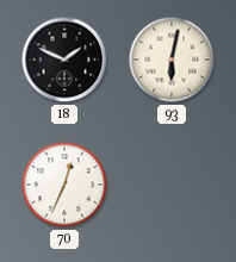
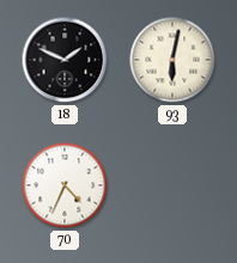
70: 12:34 -> 4:34 (65, 185)
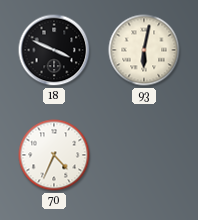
18: 1:49 -> 3:49 (54, 50)
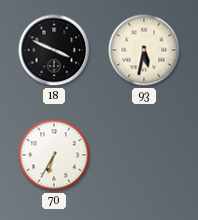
93: 6:02 -> 5:32 (144, 50)
70: 4:34 -> 6:35 (54, 155)
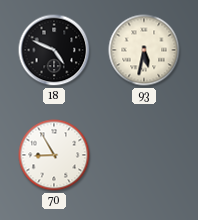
18: 3:49 -> 4:49 (54, 50)
70: 6:35 -> 8:55 (54, 155)
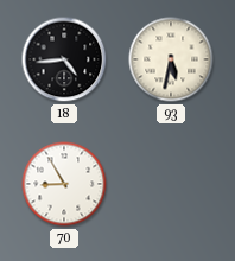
18: 4:49 -> 4:44 (64, 59)
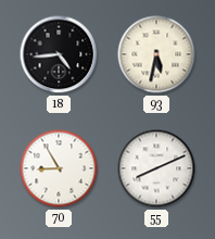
55: none -> 8:11 (156, 168)
